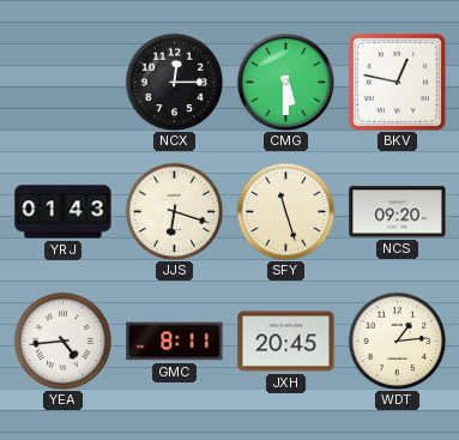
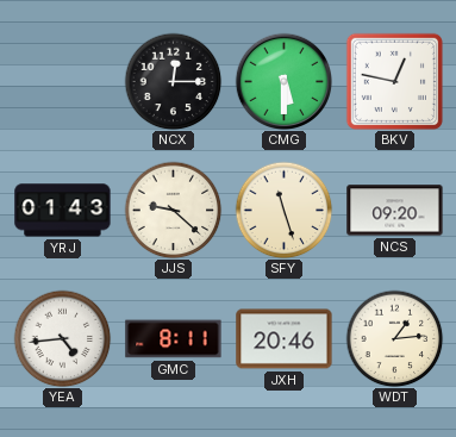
JJS: 6:18 -> 9:22 (173, 210)
JXH: 20:45 -> 20:46 (285, 339)
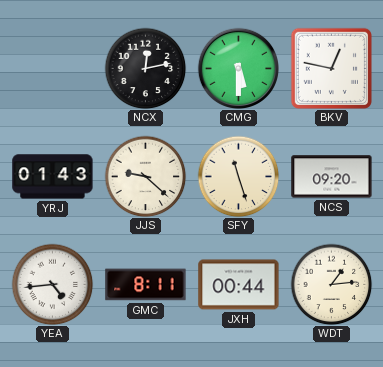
NCX: 12:15 -> 12:13 (145, 68)
JXH: 20:46 -> 00:44 (239, 285)
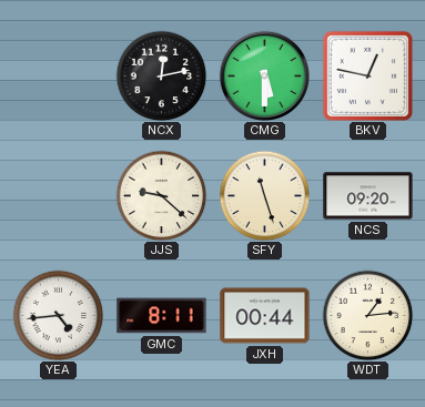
YRJ: 01:43 -> none (53, 177)
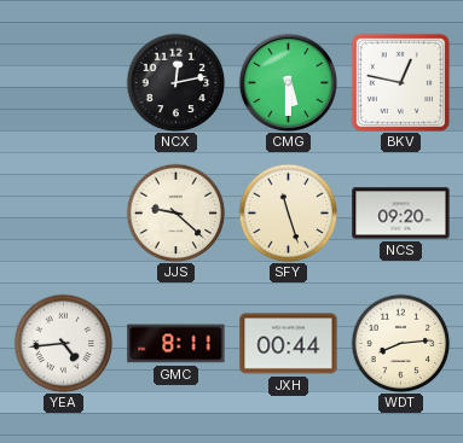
WDT: 1:14 -> 8:14 (400, 343)
